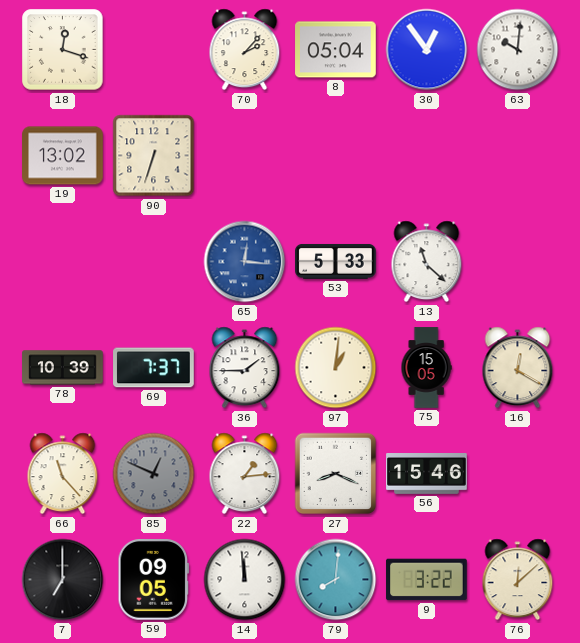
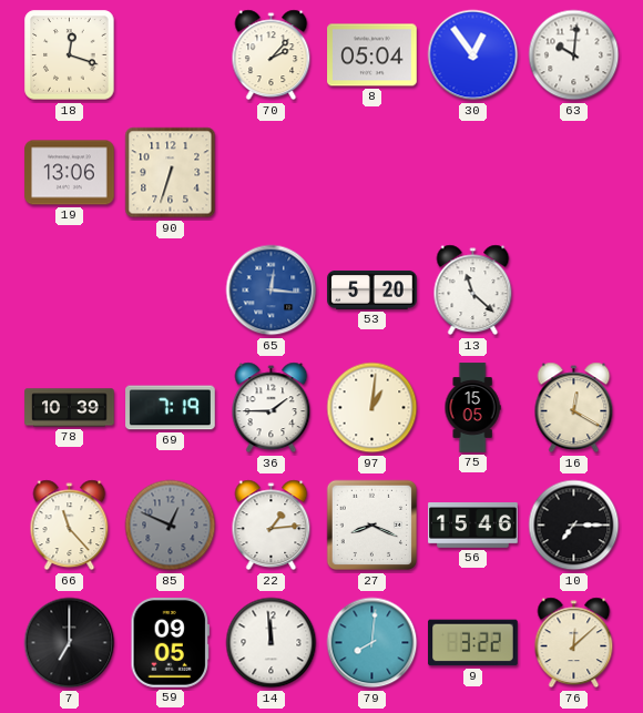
19: 13:02 -> 13:06 (70, 173)
53: 5:33 -> 5:20 (372, 289)
69: 7:37 -> 7:19 (171, 408)
10: none -> 7:15 (574, 526)
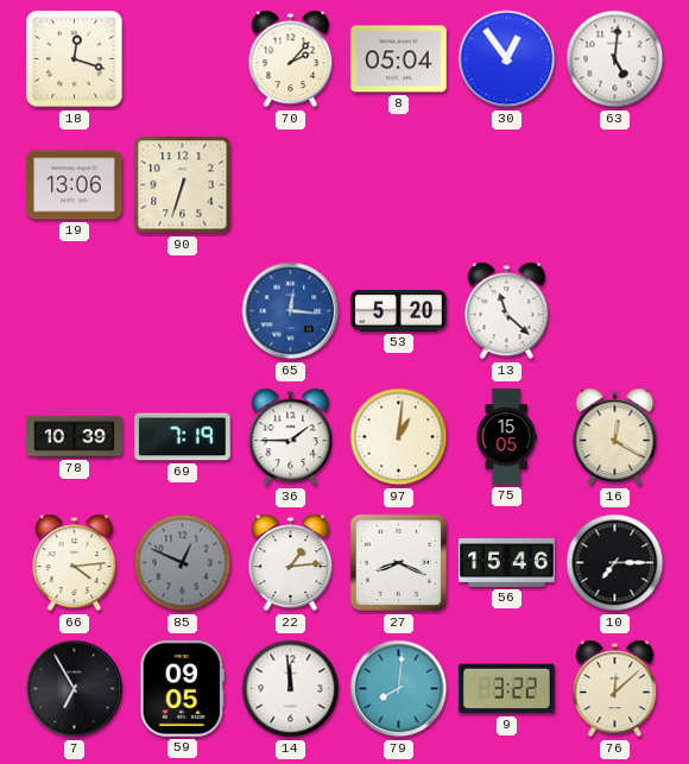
63: 10:01 -> 5:01 (615, 59)
66: 11:23 -> 4:14 (75, 563)
7: 7:00 -> 6:55 (75, 689)
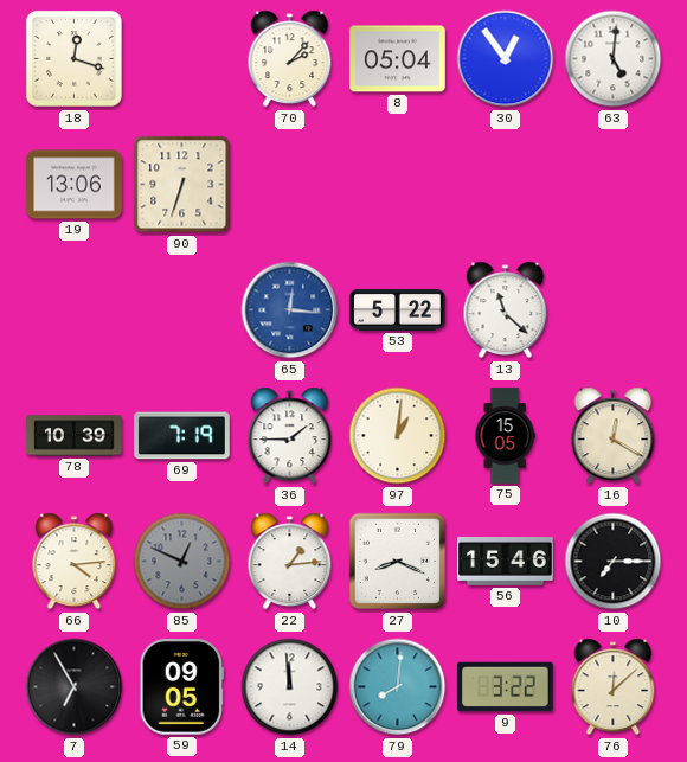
53: 5:20 -> 5:22 (398, 309)
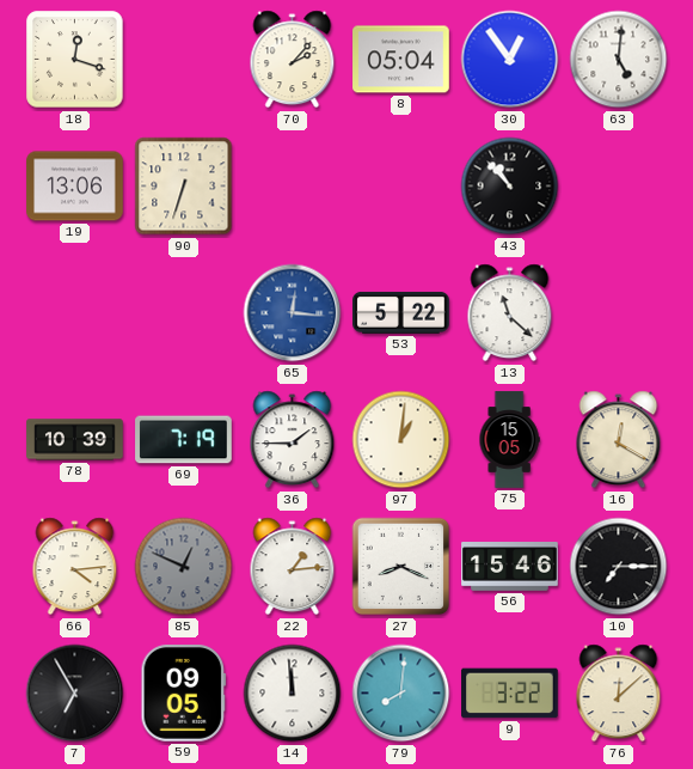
43: none -> 10:53 (510, 187)
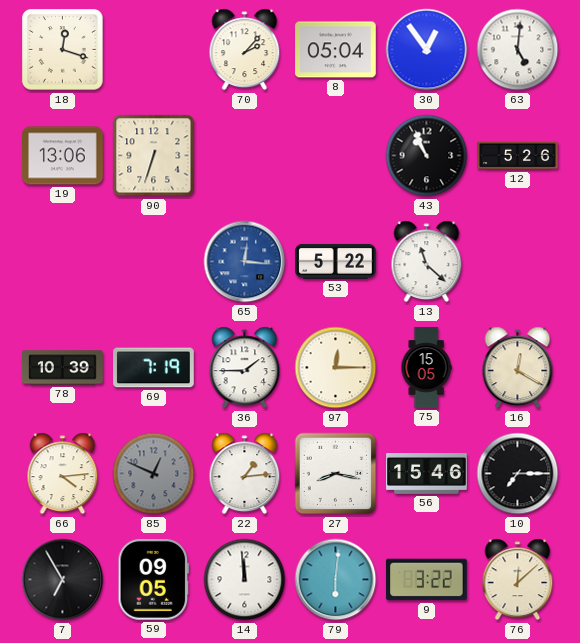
43: 10:53 -> 10:56 (427, 156)
12: none -> 5:26 (518, 156)
97: 1:01 -> 12:15 (336, 368)
27: 8:19 -> 8:17 (336, 474)
79: 8:01 -> 6:01 (336, 580)
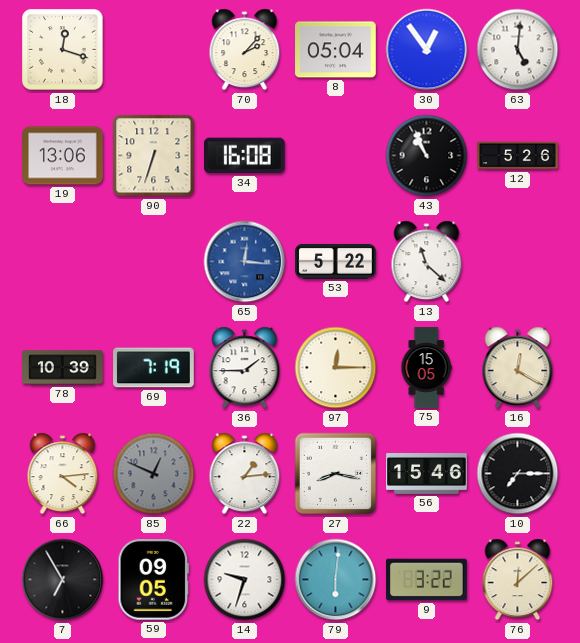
34: none -> 16:08 (244, 156)
14: 11:59 -> 9:33 (245, 580)
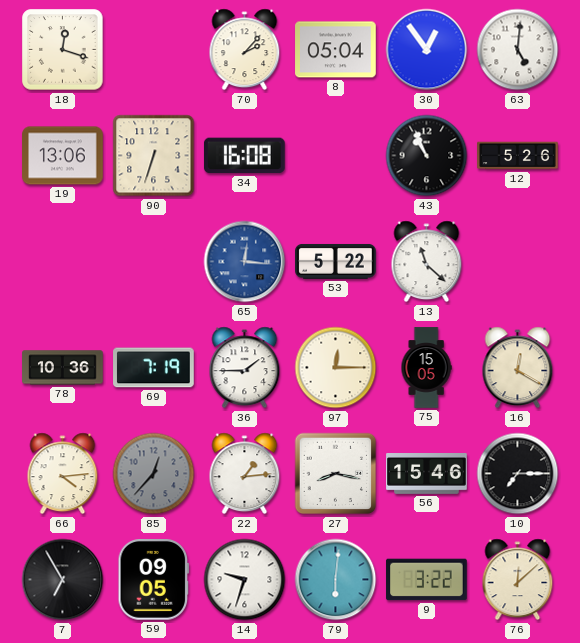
78: 10:39 -> 10:36 (63, 368)
85: 12:49 -> 12:37 (154, 474)
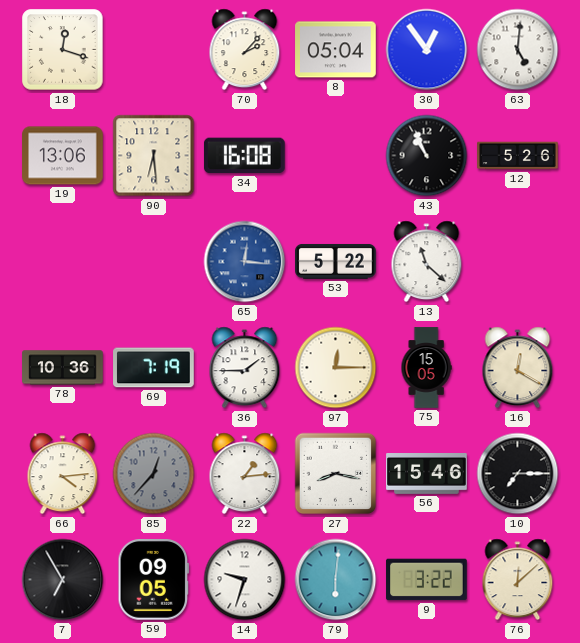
90: 6:33 -> 6:29 (154, 156)
